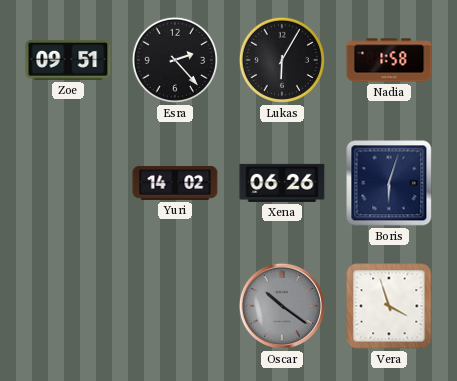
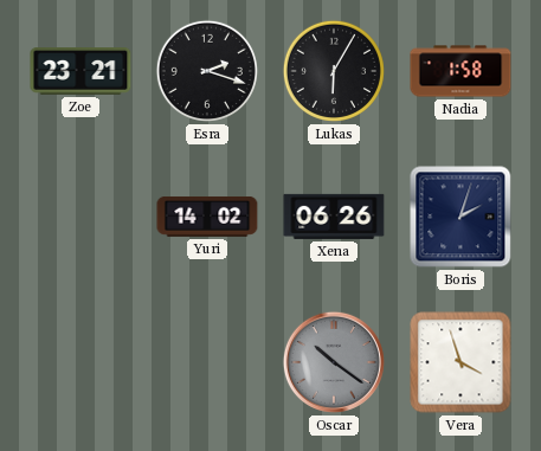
Zoe: 09:51 -> 23:21 (80, 72)
Esra: 2:23 -> 2:18 (207, 71)
Boris: 6:03 -> 2:03 (461, 217)
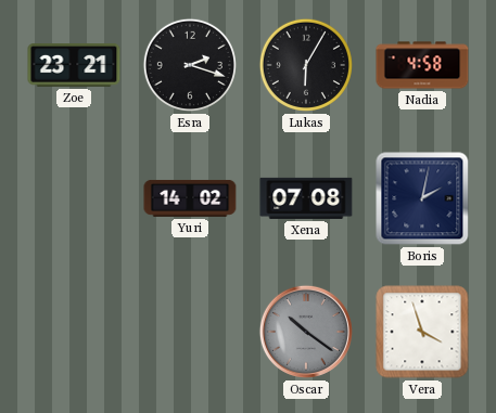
Nadia: 1:58 -> 4:58 (422, 65)
Xena: 06:26 -> 07:08 (306, 198)
Boris: 2:03 -> 2:02 (422, 198)
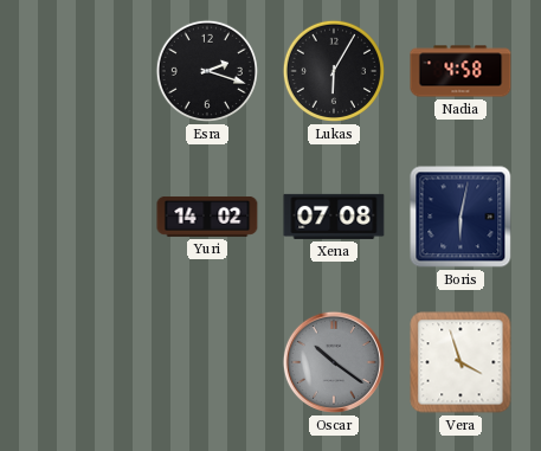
Zoe: 23:21 -> none (74, 66)
Boris: 2:02 -> 6:02 (461, 217)
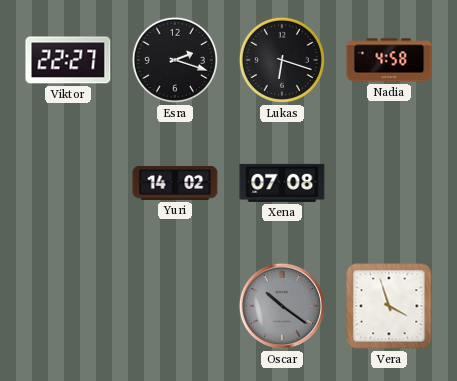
Viktor: none -> 22:27 (68, 60)
Lukas: 6:05 -> 6:18 (282, 60)
Boris: 6:02 -> none (461, 217)
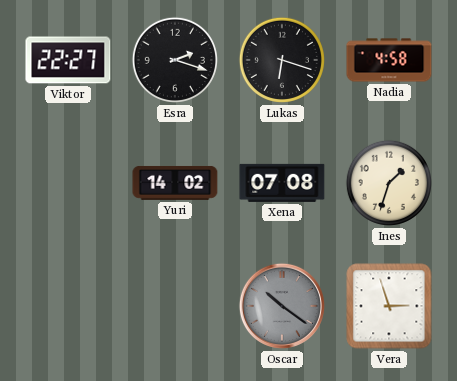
Ines: none -> 1:33 (389, 183)
Vera: 3:57 -> 2:57 (389, 306)
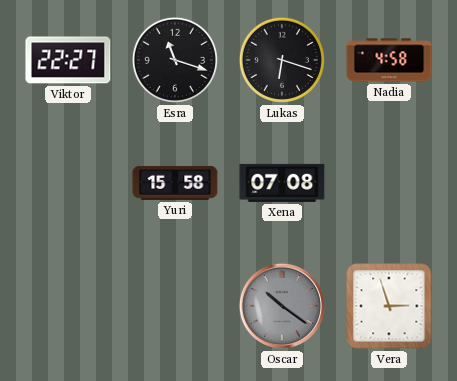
Esra: 2:18 -> 11:18 (175, 60)
Yuri: 14:02 -> 15:58 (175, 183)
Ines: 1:33 -> none (389, 183)
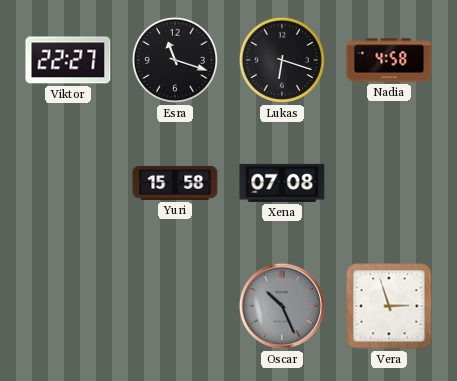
Oscar: 10:21 -> 10:26 (282, 306)
